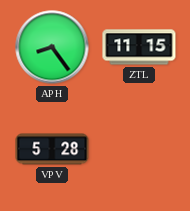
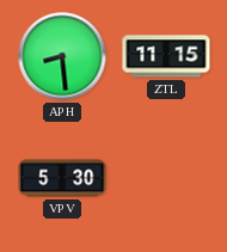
APH: 8:24 -> 8:29 (62, 56)
VPV: 5:28 -> 5:30 (62, 178)
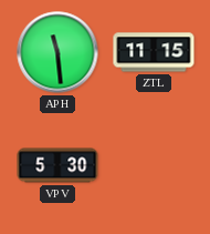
APH: 8:29 -> 11:29 (57, 52)
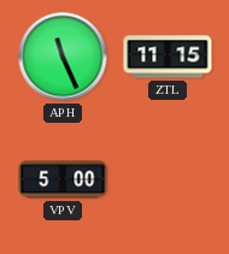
APH: 11:29 -> 11:26 (63, 57)
VPV: 5:30 -> 5:00 (63, 179)
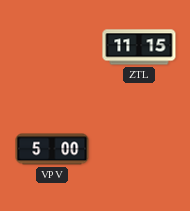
APH: 11:26 -> none (63, 57)
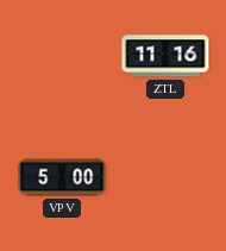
ZTL: 11:15 -> 11:16 (165, 56)
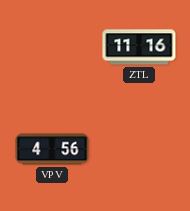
VPV: 5:00 -> 4:56 (52, 149)
